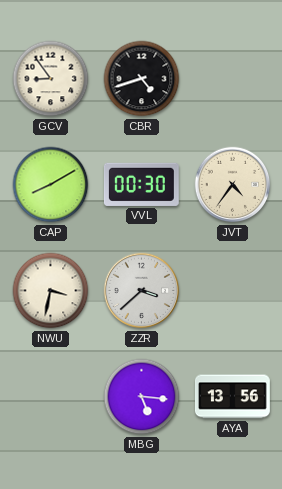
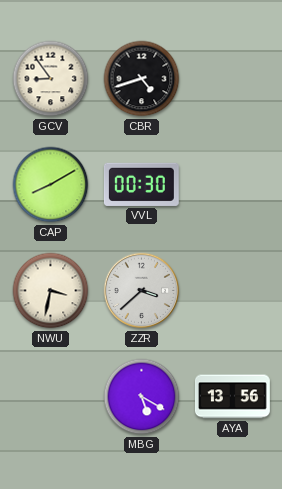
JVT: 4:36 -> none (233, 185)
MBG: 5:16 -> 5:20 (142, 397)
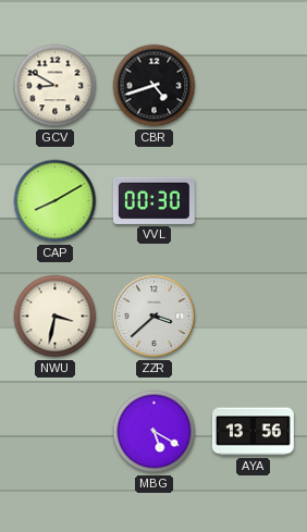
GCV: 8:54 -> 8:50 (56, 86)
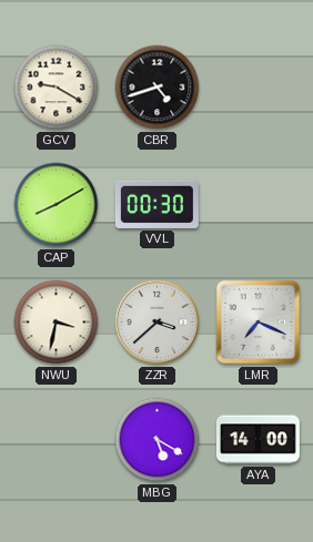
GCV: 8:50 -> 9:20 (57, 88)
LMR: none -> 7:19 (259, 323)
AYA: 13:56 -> 14:00 (258, 440)
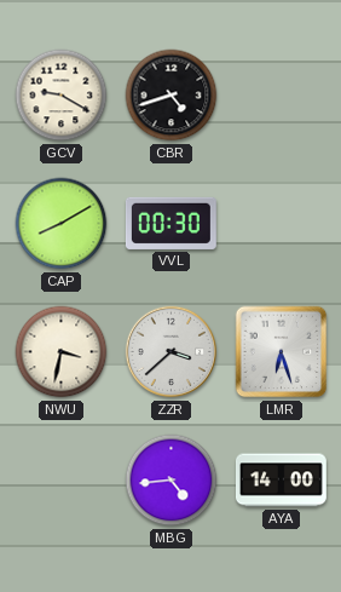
LMR: 7:19 -> 6:27 (282, 352)
MBG: 5:20 -> 4:44 (172, 481)
